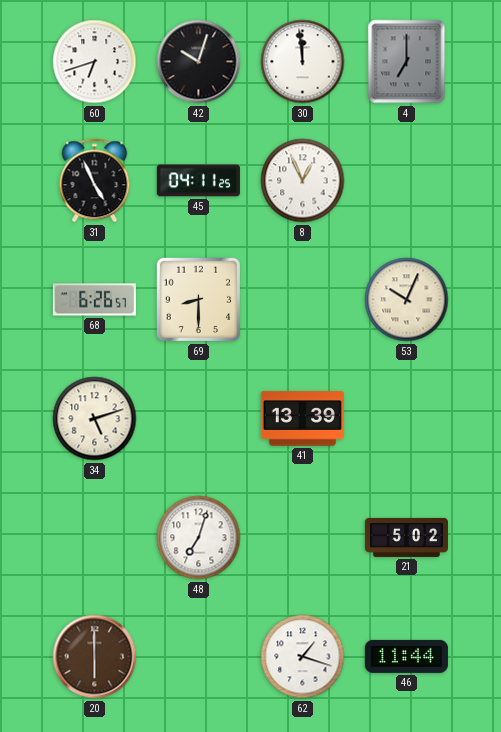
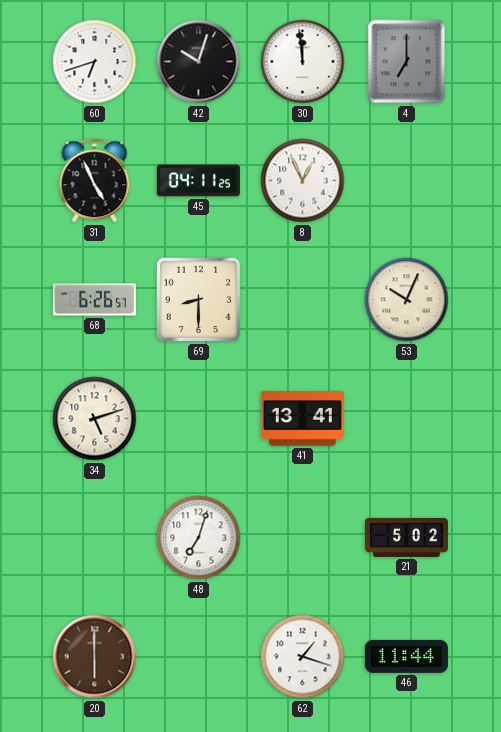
41: 13:39 -> 13:41 (302, 419)
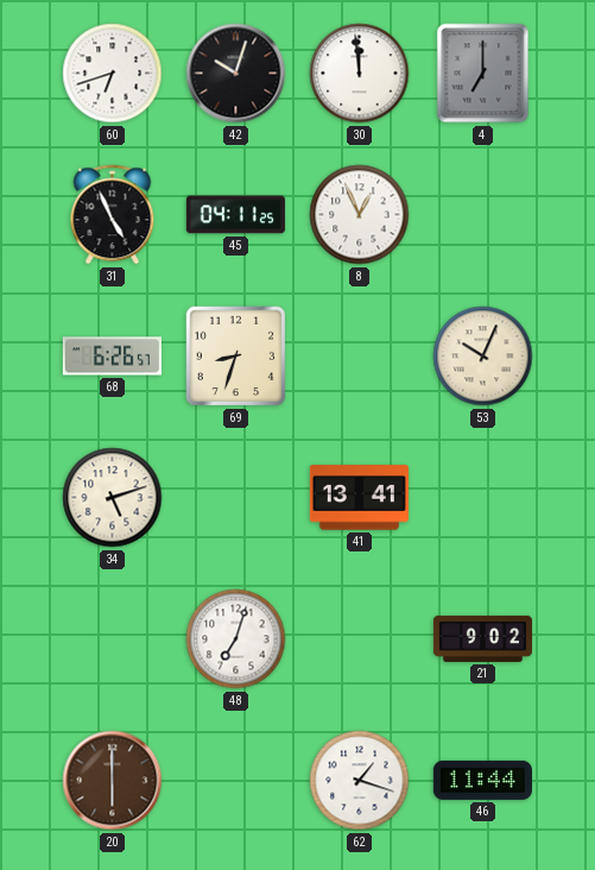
69: 8:30 -> 8:33 (236, 357)
21: 5:02 -> 9:02 (482, 638)
